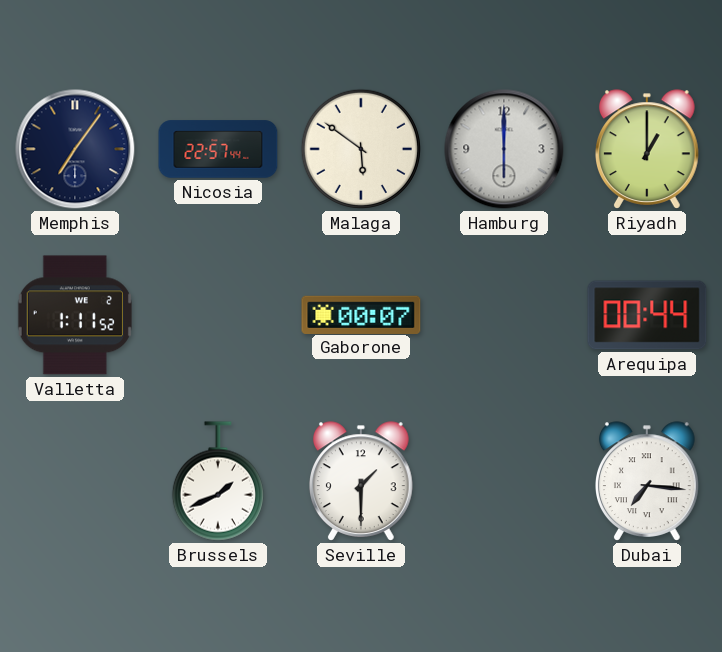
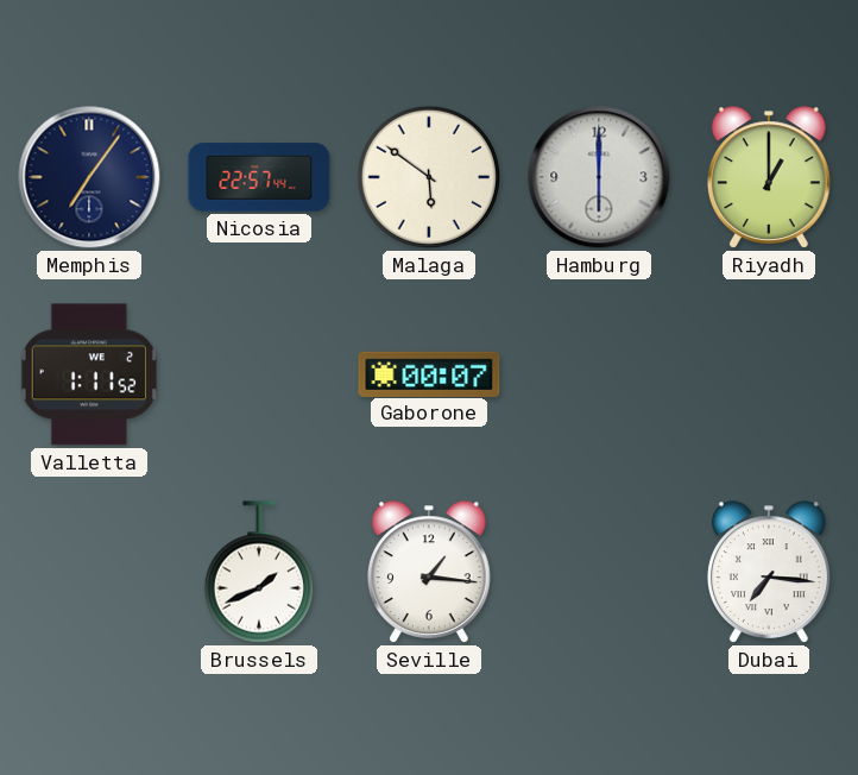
Arequipa: 00:44 -> none (647, 315)
Seville: 1:30 -> 1:16 (430, 572)
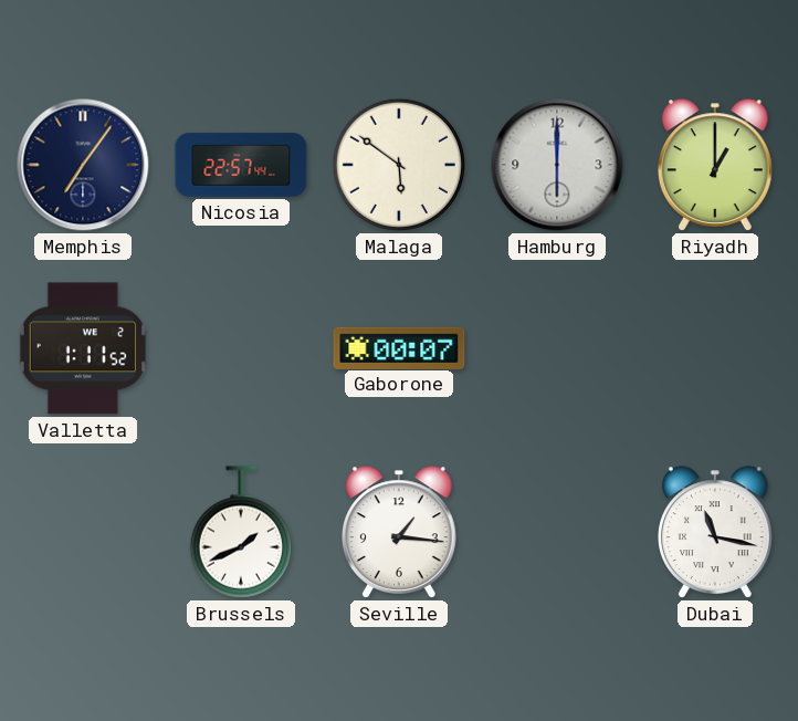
Dubai: 7:16 -> 11:17 (716, 532)
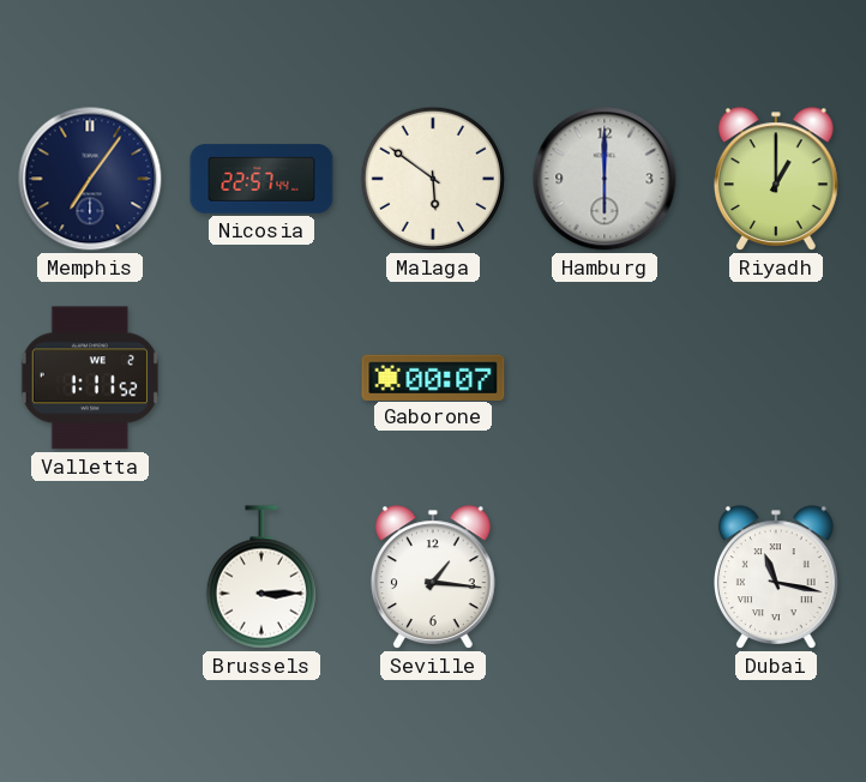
Brussels: 1:41 -> 3:15 (261, 577)
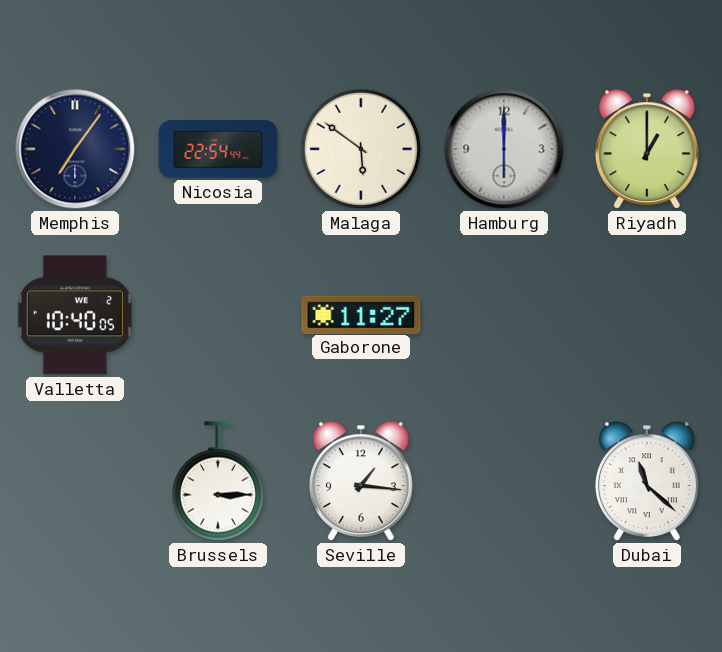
Nicosia: 22:57 -> 22:54 (218, 149)
Valletta: 1:11 -> 10:40 (75, 315)
Gaborone: 00:07 -> 11:27 (361, 314)
Dubai: 11:17 -> 11:22 (648, 481)
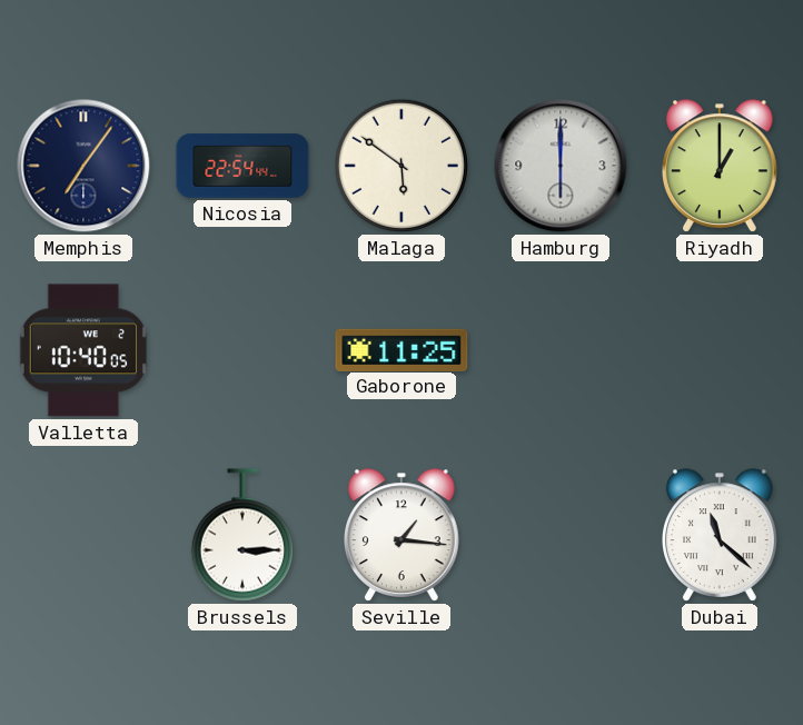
Gaborone: 11:27 -> 11:25 (401, 349)
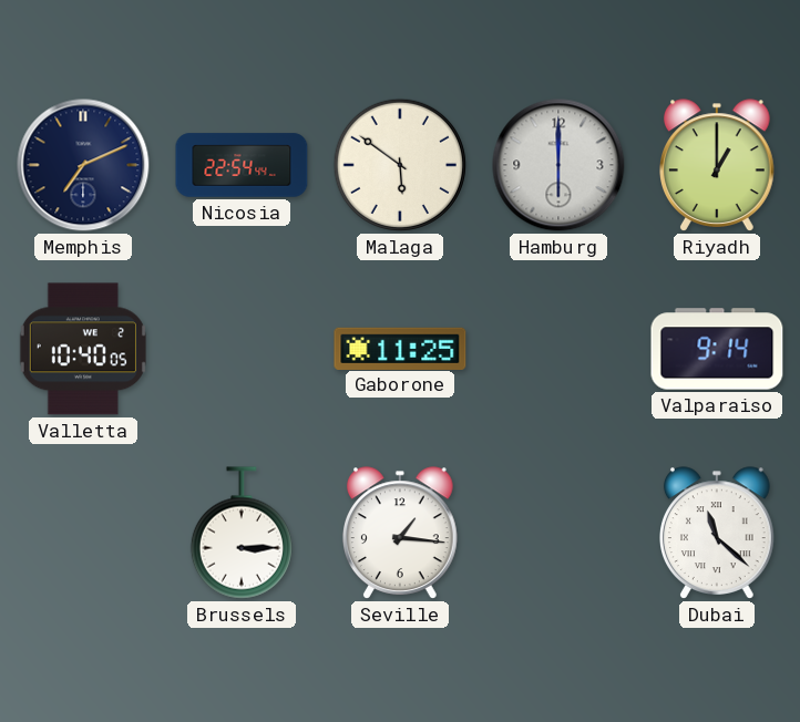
Memphis: 7:06 -> 7:11 (83, 165)
Valparaiso: none -> 9:14 (717, 349)
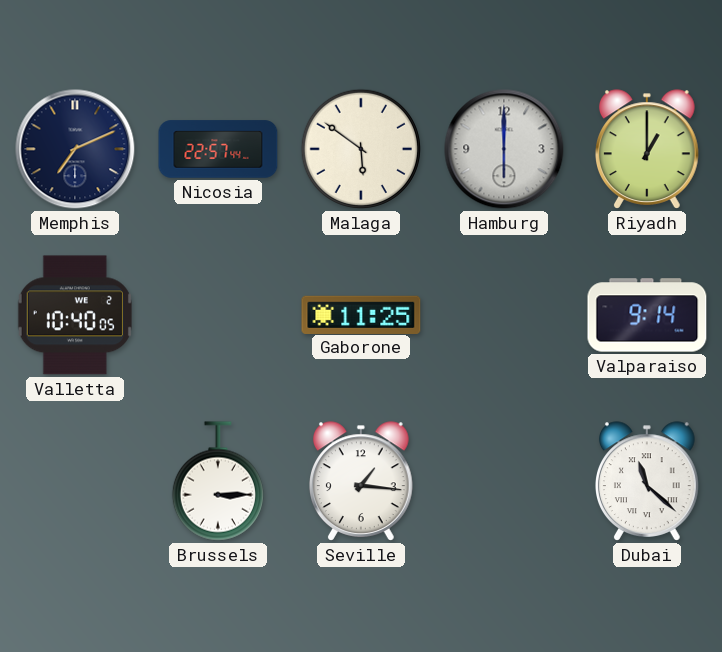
Nicosia: 22:54 -> 22:57 (218, 149)
